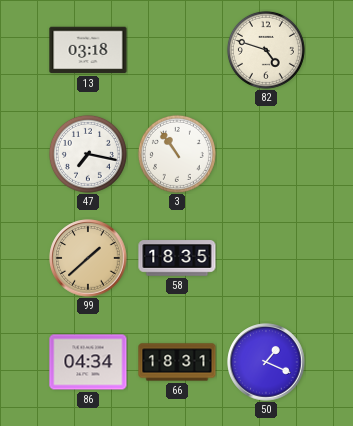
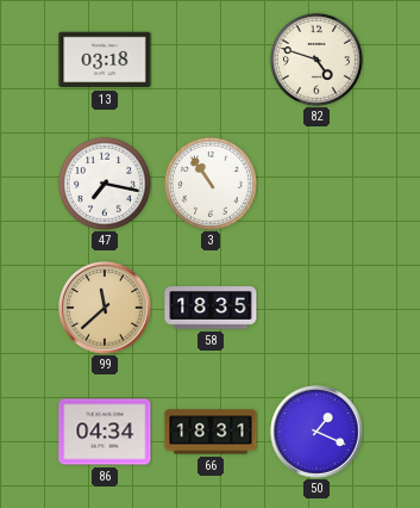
99: 1:38 -> 11:38 (105, 308)
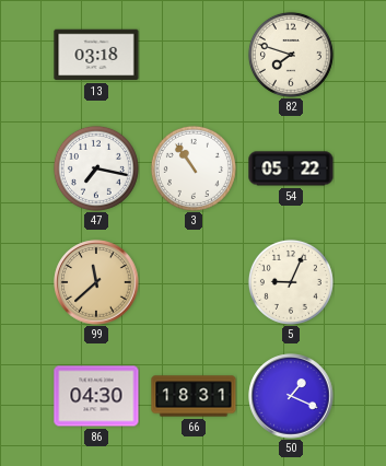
82: 4:48 -> 7:48 (291, 55)
54: none -> 05:22 (291, 168)
58: 18:35 -> none (211, 308)
5: none -> 9:04 (291, 282)
86: 04:34 -> 04:30 (96, 396)
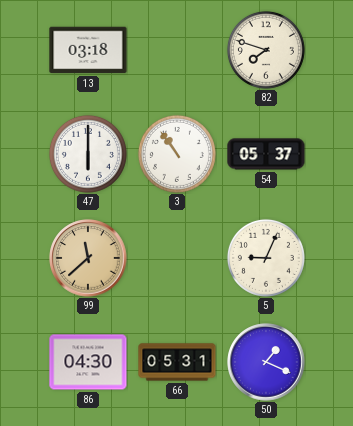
47: 7:17 -> 6:00 (88, 154)
54: 05:22 -> 05:37 (266, 154)
66: 18:31 -> 05:31 (177, 362)
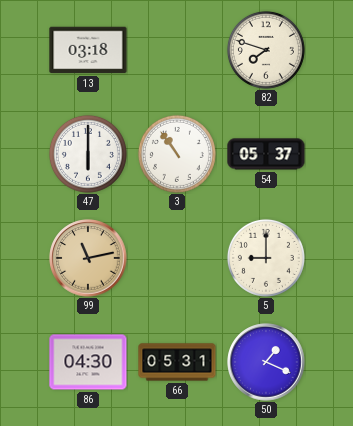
99: 11:38 -> 11:13 (88, 258)
5: 9:04 -> 9:00 (266, 258)
